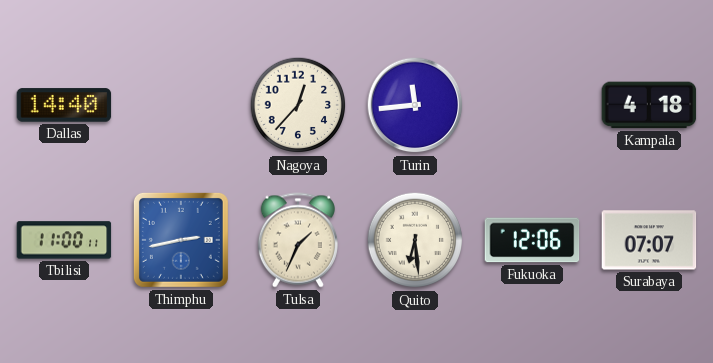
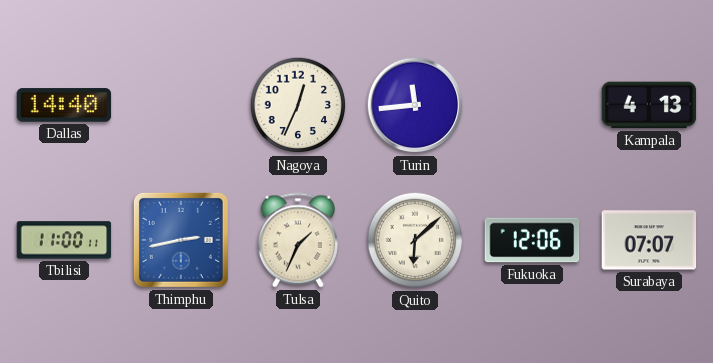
Nagoya: 12:37 -> 12:34 (298, 105)
Kampala: 4:18 -> 4:13 (649, 105)
Quito: 6:29 -> 6:08 (415, 240)
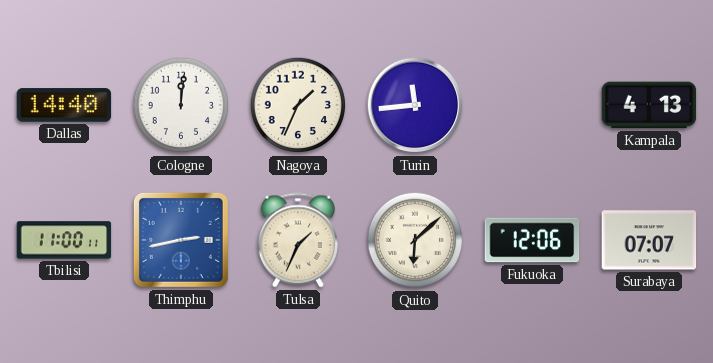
Cologne: none -> 12:01 (181, 105)
Nagoya: 12:34 -> 1:34 (298, 105)
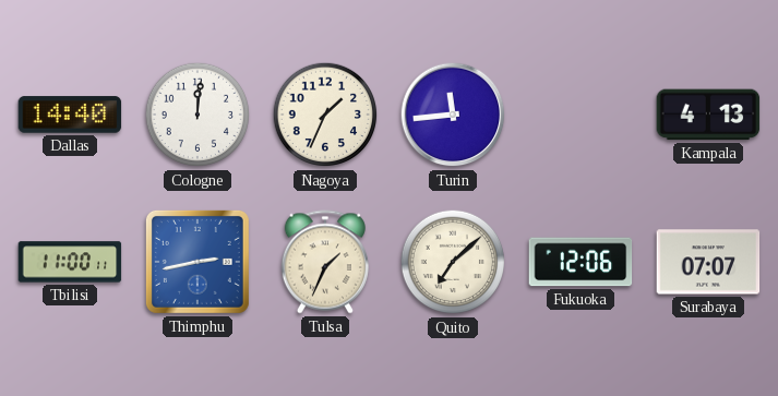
Quito: 6:08 -> 7:08 (453, 262)
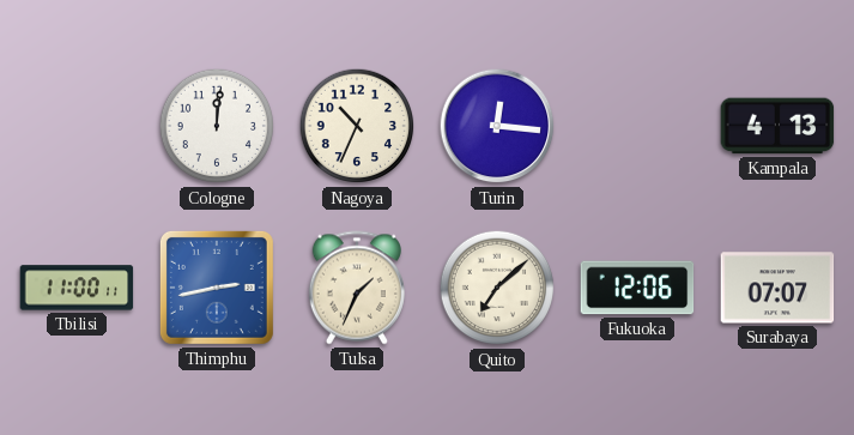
Dallas: 14:40 -> none (70, 115)
Nagoya: 1:34 -> 10:34 (357, 126)
Turin: 11:44 -> 12:16 (497, 126)
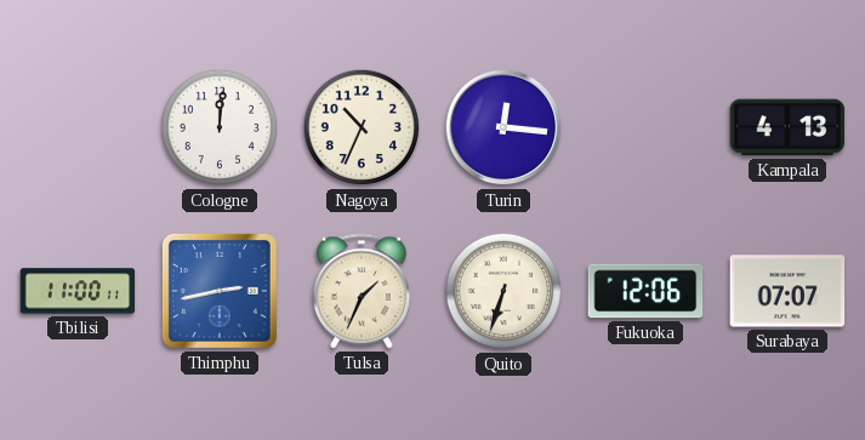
Quito: 7:08 -> 6:33 (503, 291)
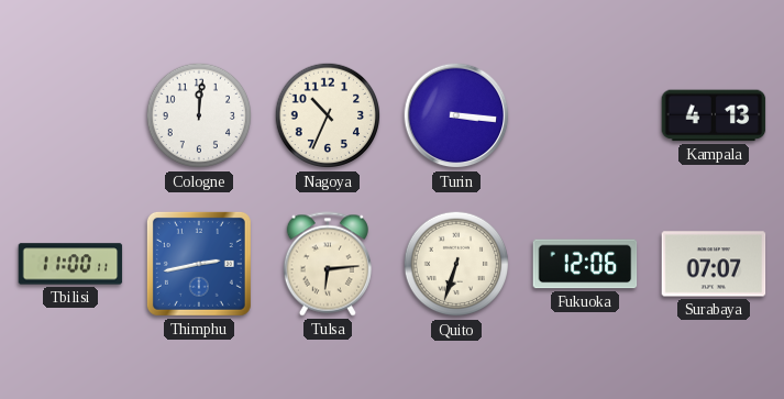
Turin: 12:16 -> 3:16 (456, 115)
Tulsa: 1:34 -> 6:14 (328, 264)
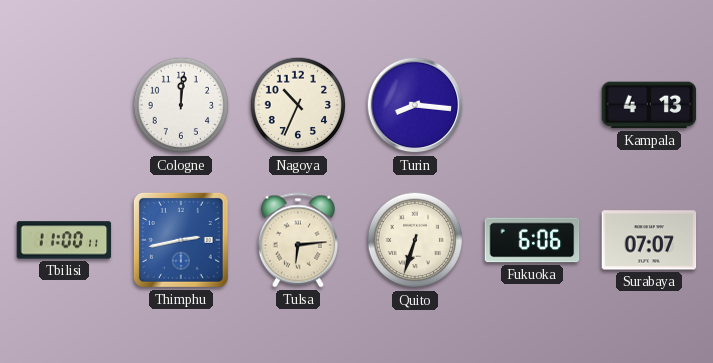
Turin: 3:16 -> 8:16 (415, 105)
Fukuoka: 12:06 -> 6:06 (532, 240)
